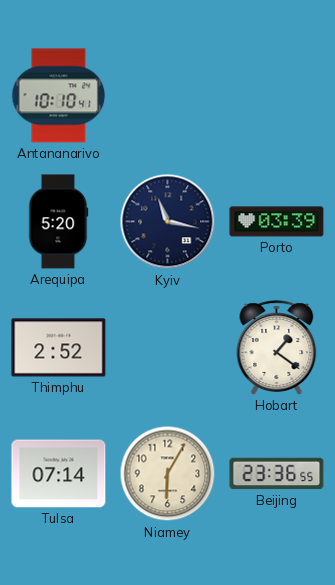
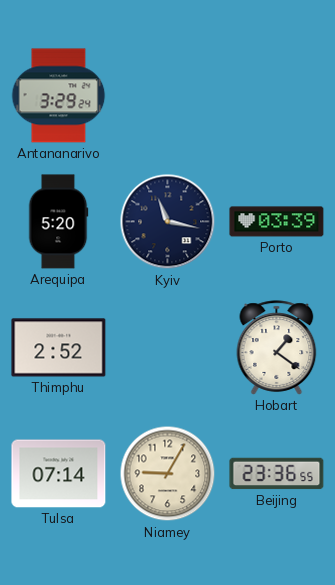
Antananarivo: 10:10 -> 3:29 (59, 96)
Niamey: 6:05 -> 9:05 (168, 474)
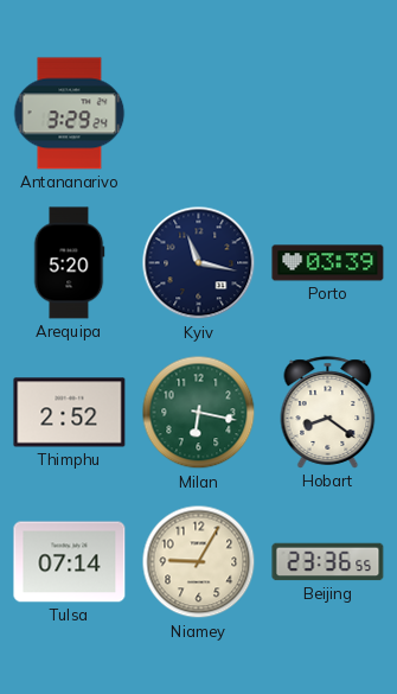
Milan: none -> 6:17 (199, 413)
Hobart: 1:21 -> 8:21 (328, 413)
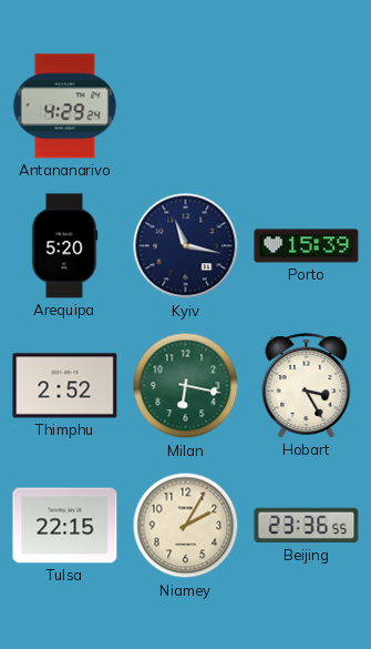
Antananarivo: 3:29 -> 4:29 (65, 107)
Porto: 03:39 -> 15:39 (307, 246)
Hobart: 8:21 -> 3:25 (307, 386)
Tulsa: 07:14 -> 22:15 (65, 526)
Niamey: 9:05 -> 2:05 (186, 526)
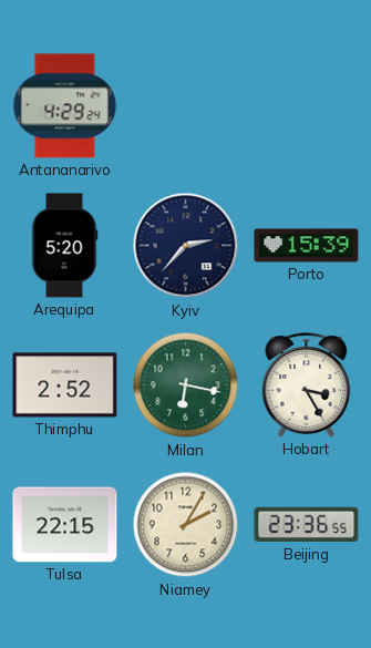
Kyiv: 11:17 -> 2:37 (186, 246)
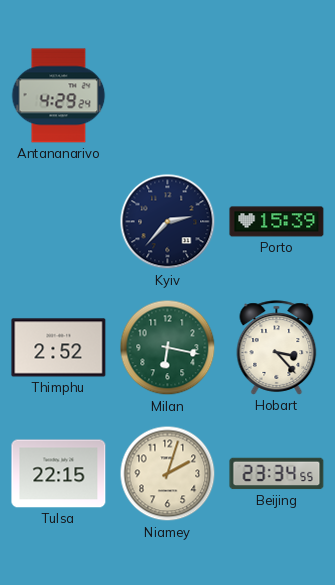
Arequipa: 5:20 -> none (64, 246)
Hobart: 3:25 -> 3:23 (277, 348)
Niamey: 2:05 -> 2:03 (168, 474)
Beijing: 23:36 -> 23:34 (277, 474)
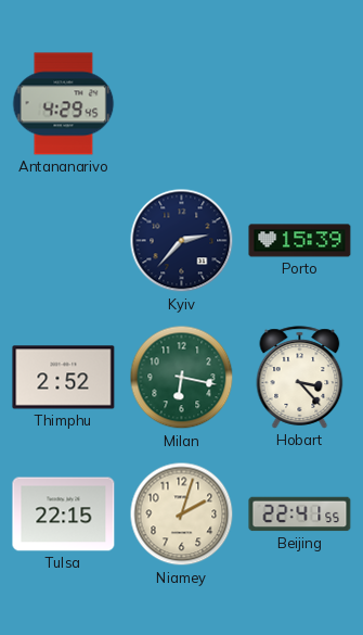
Antananarivo: 4:29:24 -> 4:29:45 (64, 104)
Beijing: 23:34 -> 22:41 (300, 515)
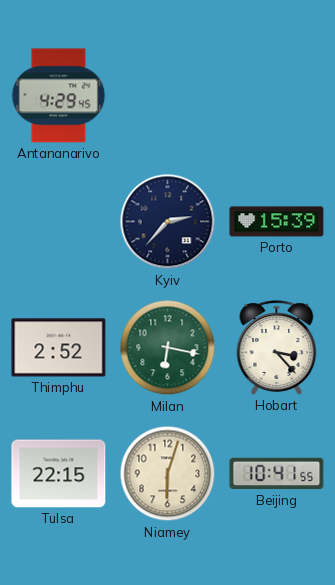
Niamey: 2:03 -> 6:03 (168, 474)
Beijing: 22:41 -> 10:41 (277, 474)
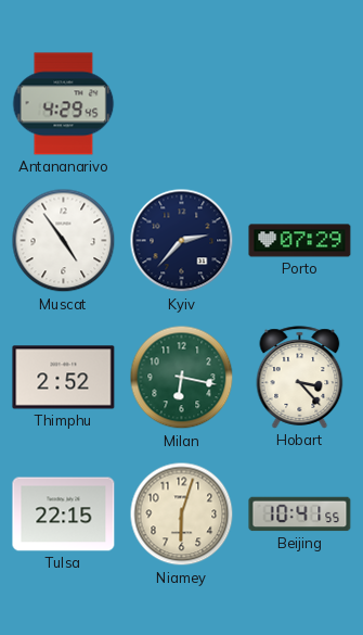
Muscat: none -> 4:54 (64, 241)
Porto: 15:39 -> 07:29 (300, 241)
